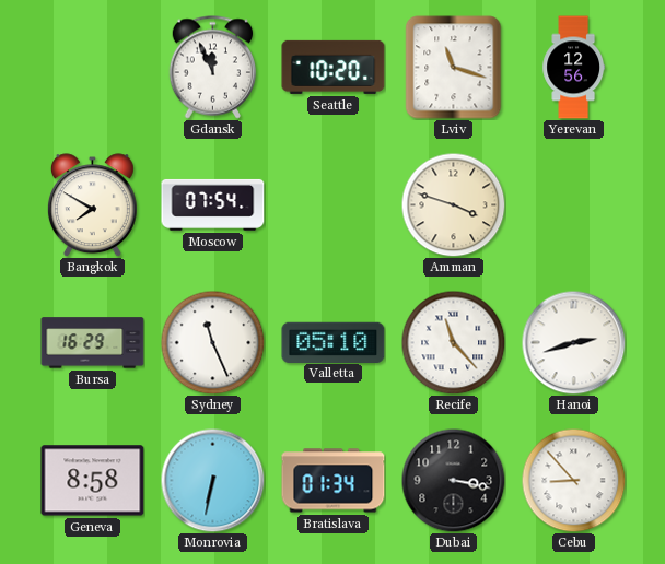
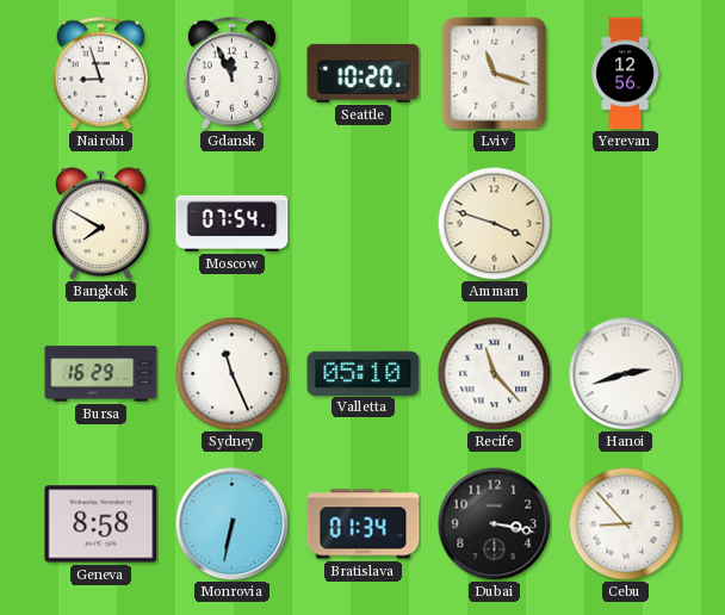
Nairobi: none -> 8:57 (101, 74)
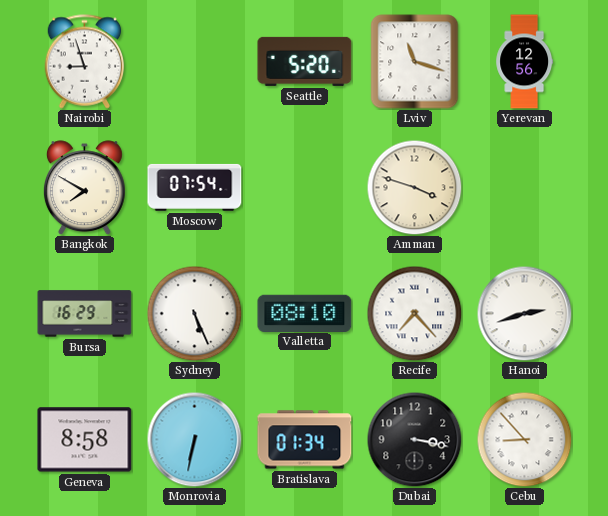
Gdansk: 11:56 -> none (233, 74)
Seattle: 10:20 -> 5:20 (305, 61)
Sydney: 11:26 -> 5:26 (194, 313)
Valletta: 05:10 -> 08:10 (305, 313)
Recife: 11:23 -> 7:23 (414, 313)
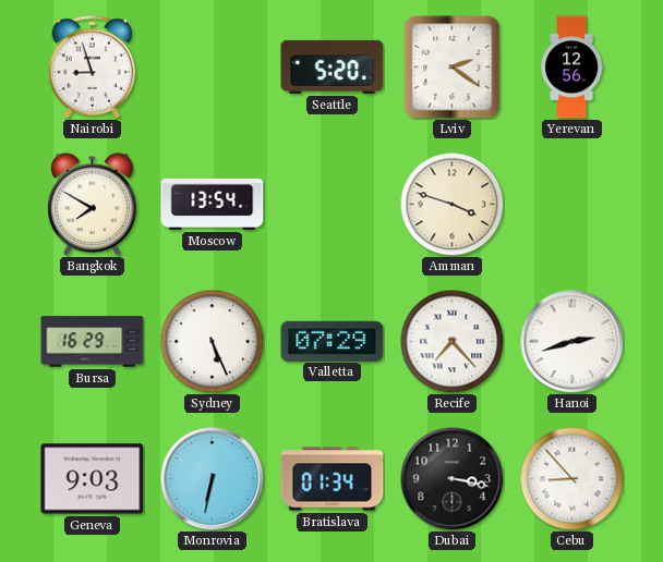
Lviv: 11:18 -> 2:21 (453, 68)
Moscow: 07:54 -> 13:54 (213, 204)
Valletta: 08:10 -> 07:29 (333, 341)
Geneva: 8:58 -> 9:03 (93, 479)
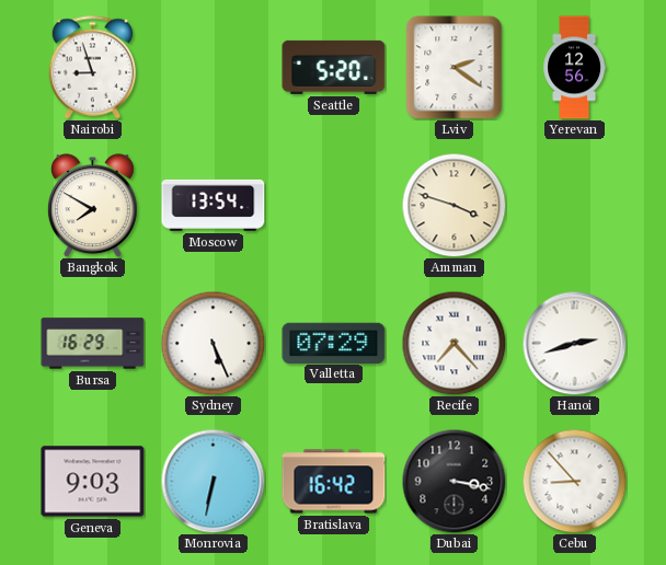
Bratislava: 01:34 -> 16:42 (334, 482)
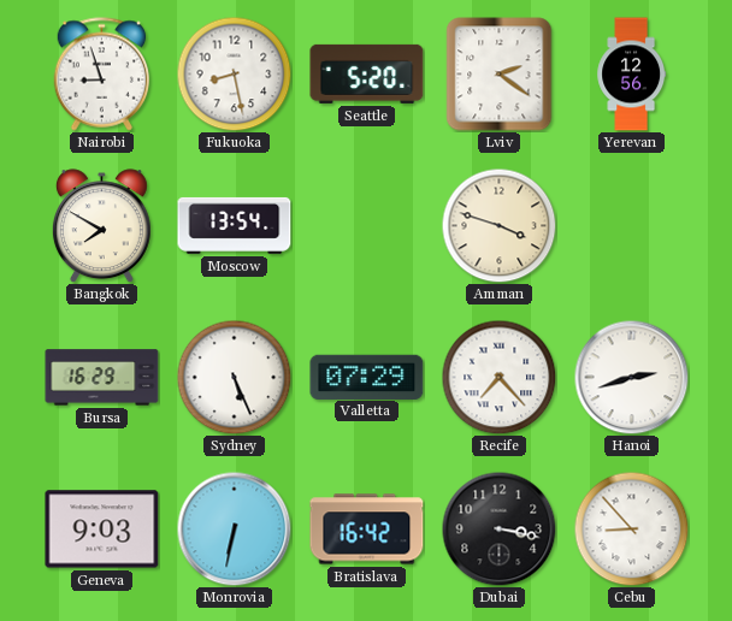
Fukuoka: none -> 8:28 (234, 73)
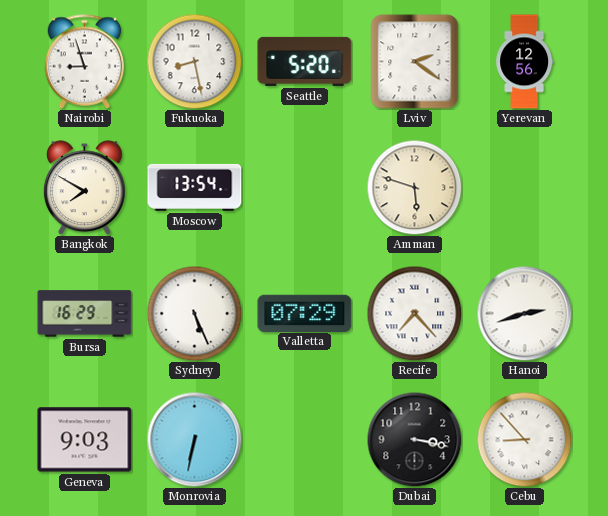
Amman: 3:48 -> 5:48 (414, 187)
Bratislava: 16:42 -> none (367, 530)
